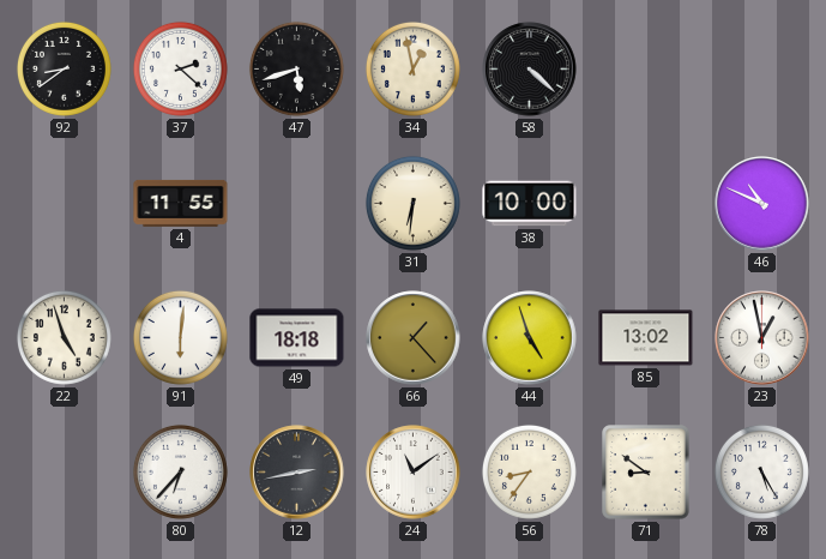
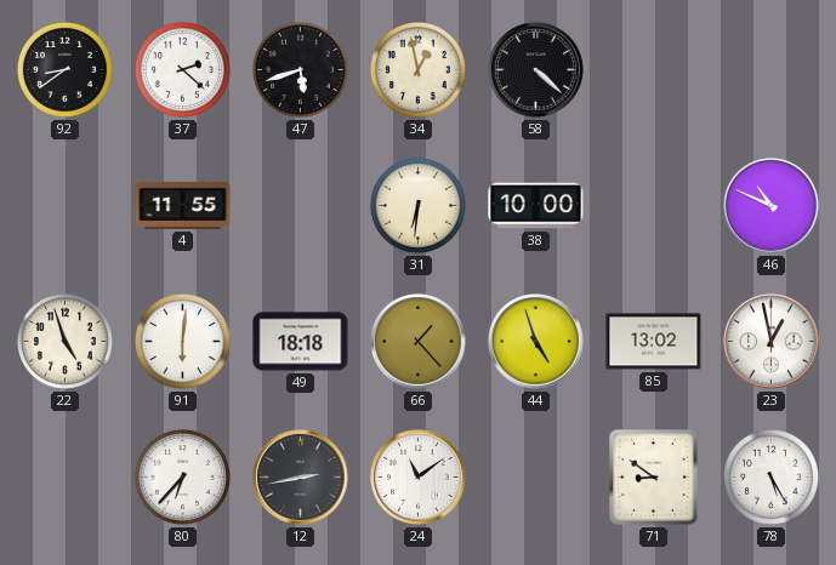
56: 8:36 -> none (529, 471)
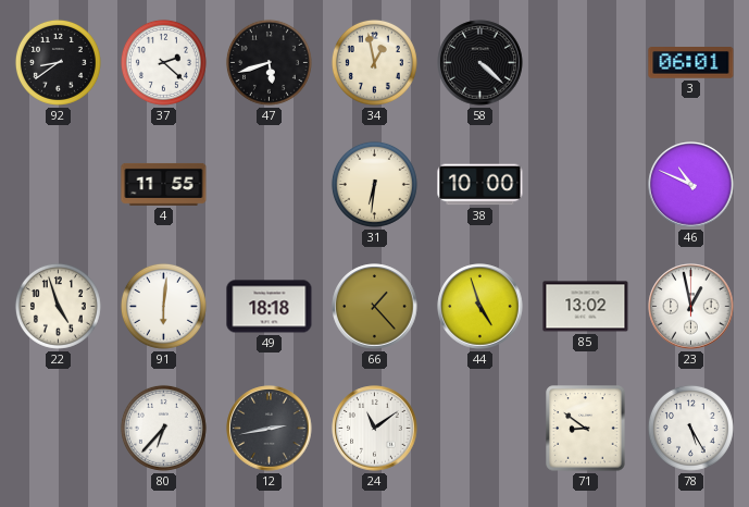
3: none -> 06:01 (691, 63)
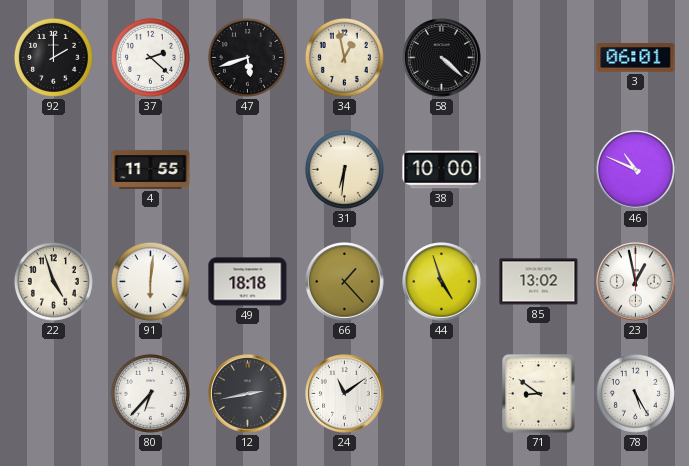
92: 8:39 -> 2:00 (53, 57)
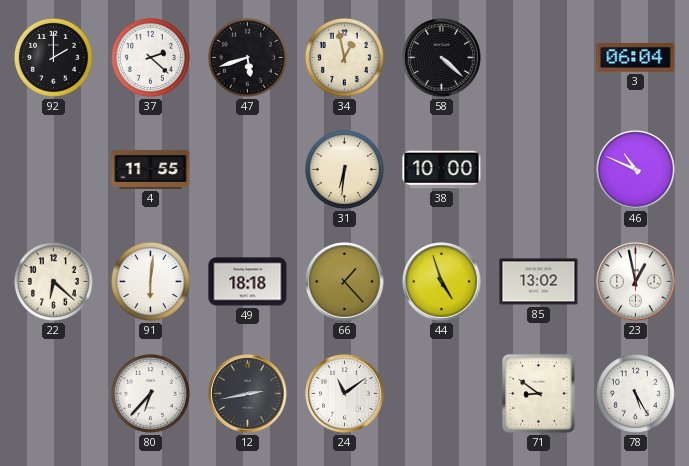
3: 06:01 -> 06:04 (636, 58)
22: 4:57 -> 6:22 (53, 281)
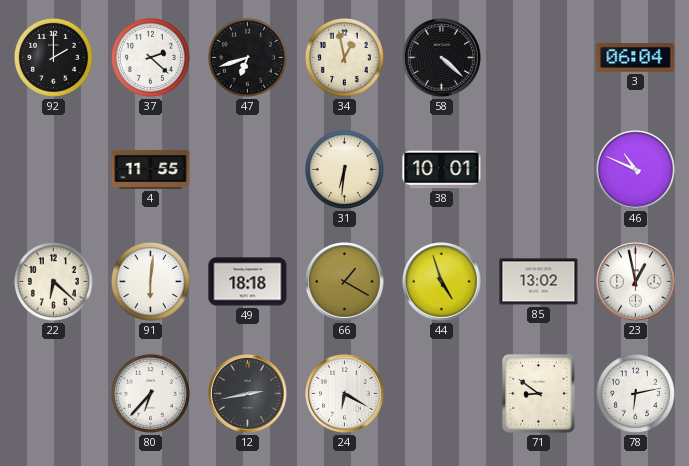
47: 5:42 -> 6:42 (247, 57)
38: 10:00 -> 10:01 (442, 170)
66: 1:23 -> 1:20 (345, 282)
24: 11:09 -> 6:20 (345, 394)
78: 5:25 -> 6:13 (635, 393)
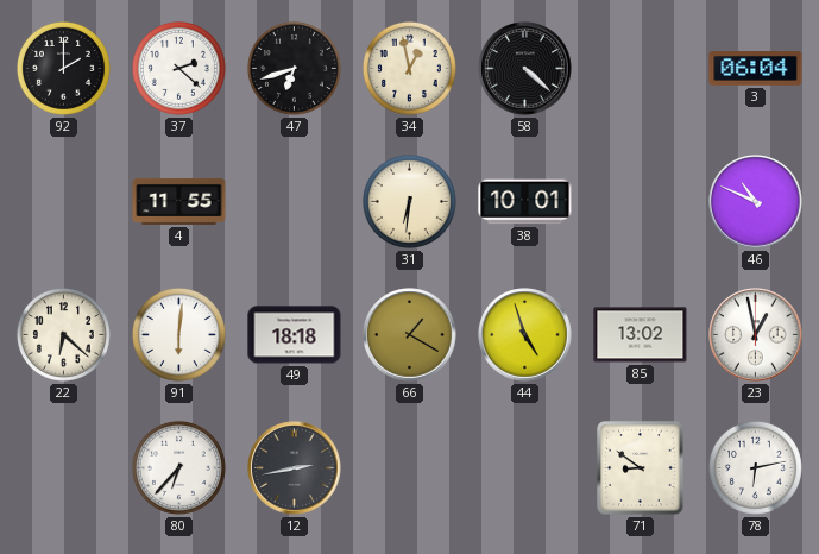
24: 6:20 -> none (345, 394)
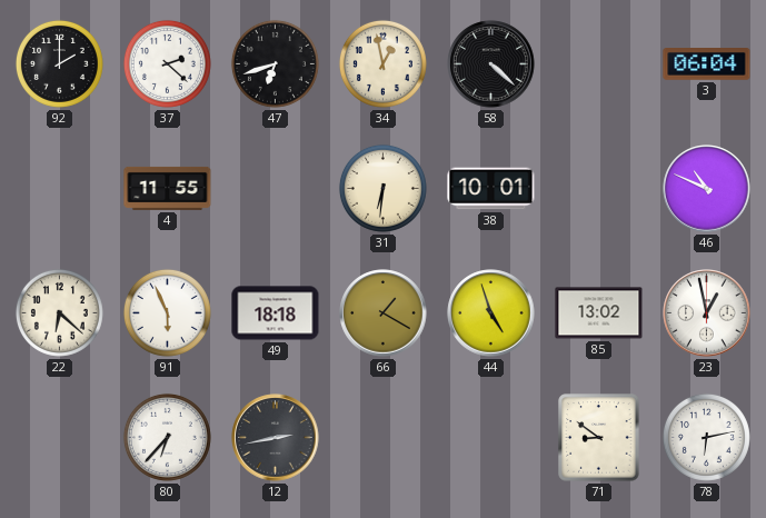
91: 6:01 -> 5:56 (167, 312)
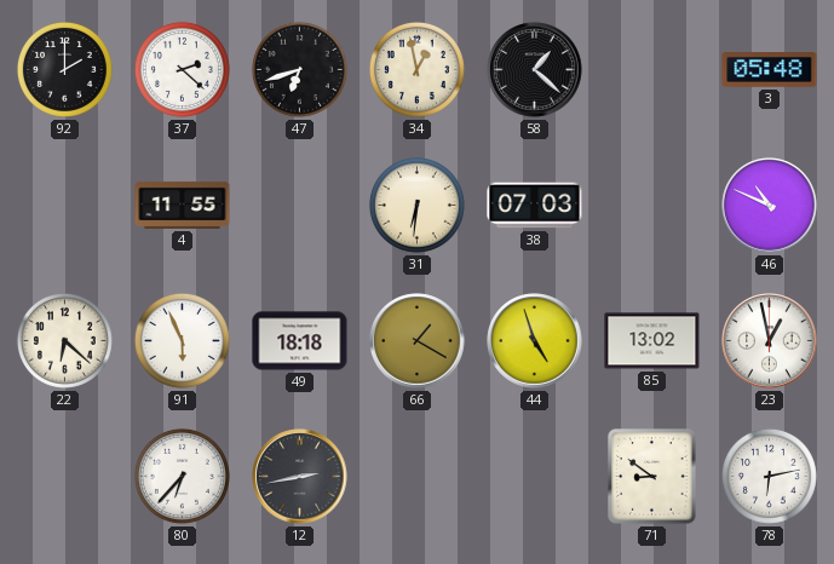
58: 4:22 -> 1:22 (535, 70)
3: 06:04 -> 05:48 (770, 70)
38: 10:01 -> 07:03 (535, 206)
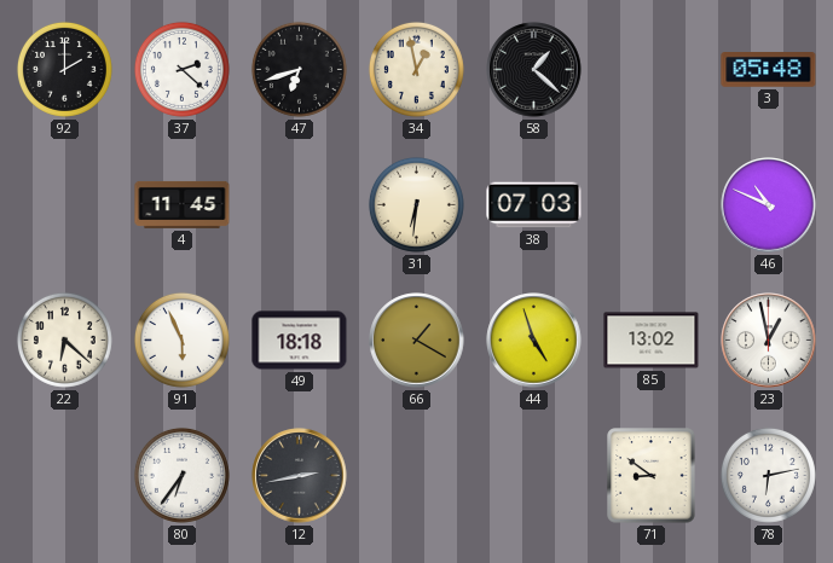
4: 11:55 -> 11:45 (183, 204)
80: 6:37 -> 6:36 (181, 475)
